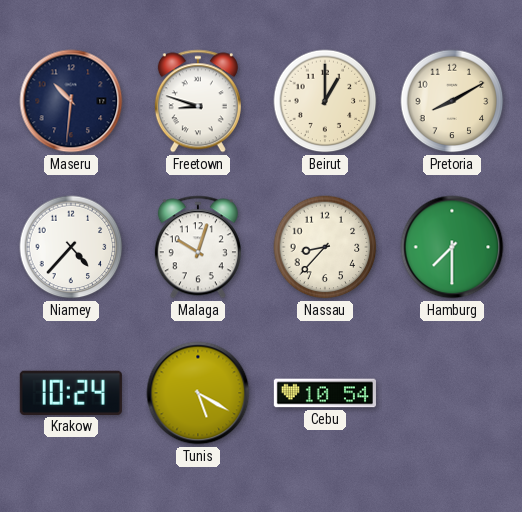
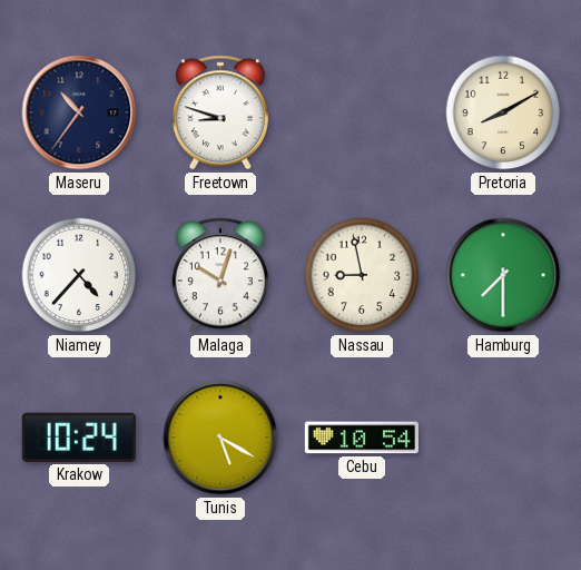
Maseru: 10:31 -> 10:36 (79, 112)
Beirut: 1:00 -> none (325, 101)
Nassau: 8:37 -> 8:58 (362, 275)
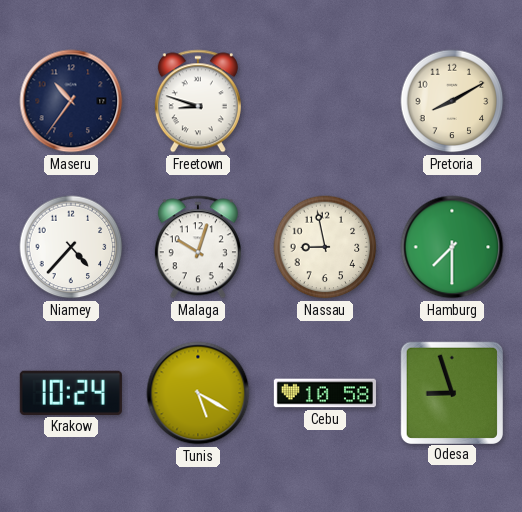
Cebu: 10:54 -> 10:58 (325, 393)
Odesa: none -> 8:57 (451, 392)
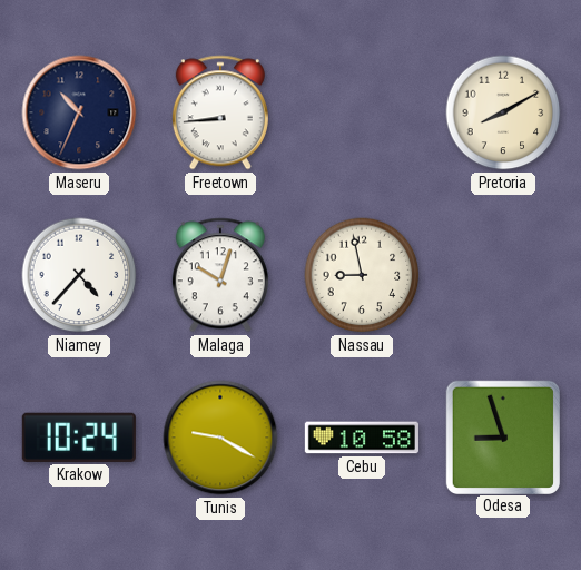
Maseru: 10:36 -> 10:34 (79, 112)
Freetown: 8:48 -> 8:44 (220, 112)
Hamburg: 7:30 -> none (452, 247)
Tunis: 5:20 -> 9:20 (220, 438)
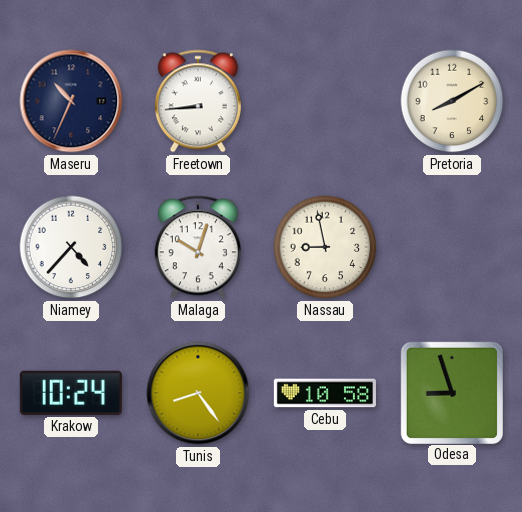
Tunis: 9:20 -> 8:24 (198, 393)
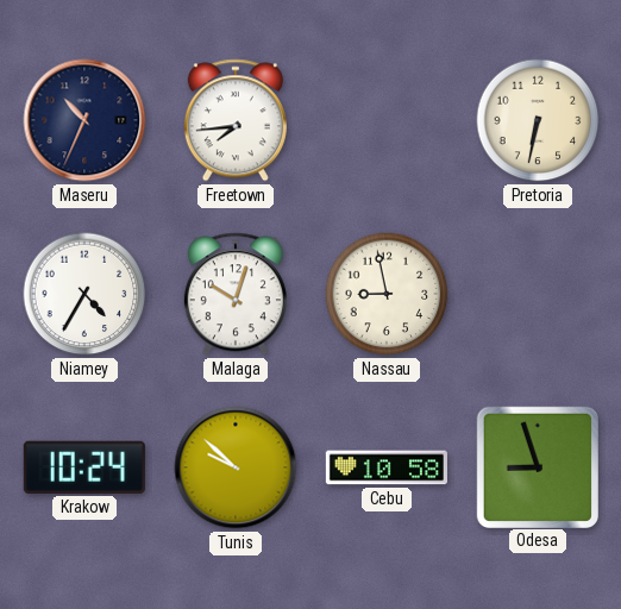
Freetown: 8:44 -> 7:44 (236, 120)
Pretoria: 8:10 -> 6:32 (538, 120)
Niamey: 4:37 -> 4:35 (84, 294)
Tunis: 8:24 -> 9:52 (236, 467)
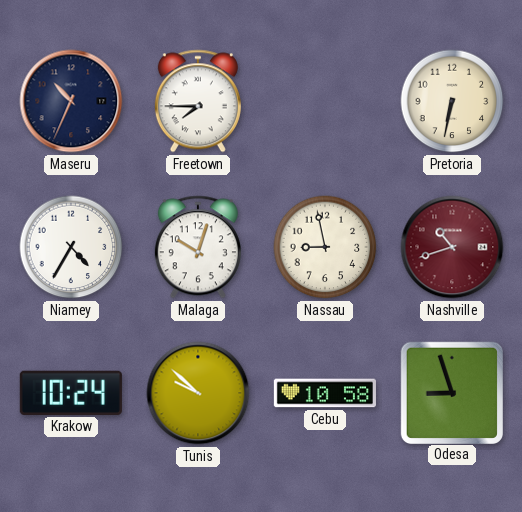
Freetown: 7:44 -> 7:45 (198, 101)
Nashville: none -> 10:42 (452, 247)
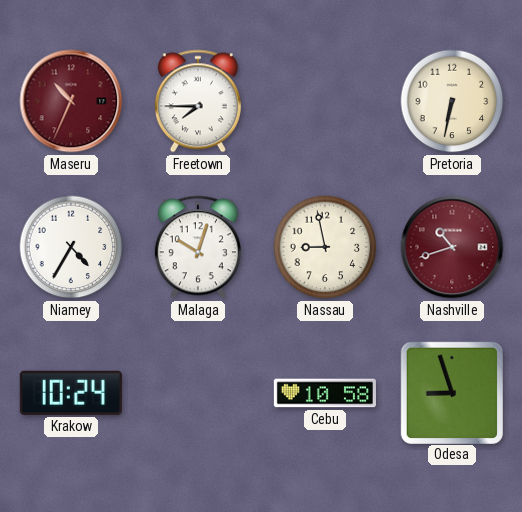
Maseru dial: navy -> burgundy (71, 101)
Tunis: 9:52 -> none (198, 393)
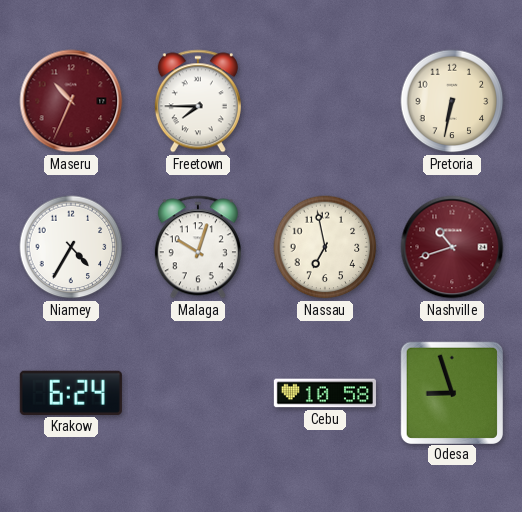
Nassau: 8:58 -> 6:58 (325, 247)
Krakow: 10:24 -> 6:24 (71, 393)
